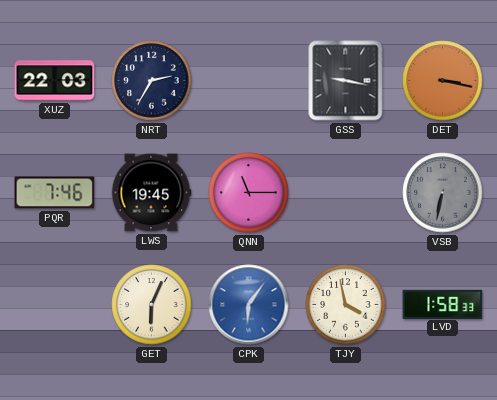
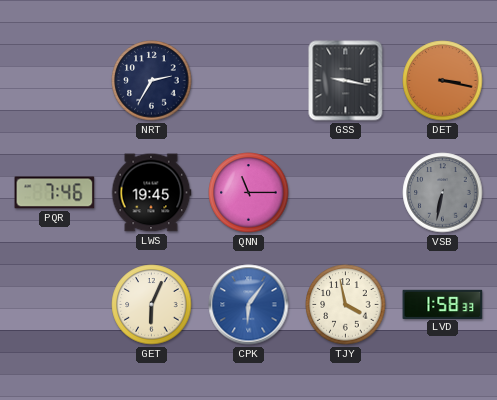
XUZ: 22:03 -> none (55, 81)
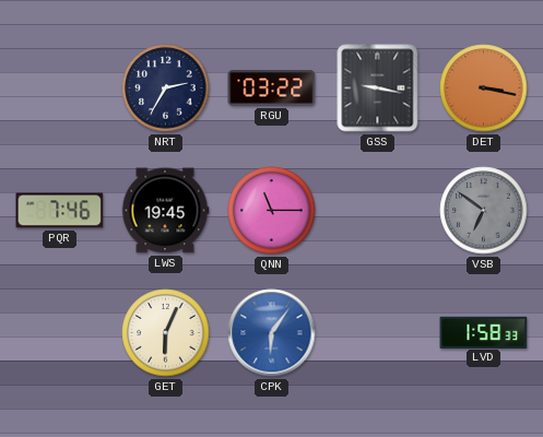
RGU: none -> 03:22 (272, 88)
VSB: 6:32 -> 6:51 (484, 211)
TJY: 3:58 -> none (346, 305)
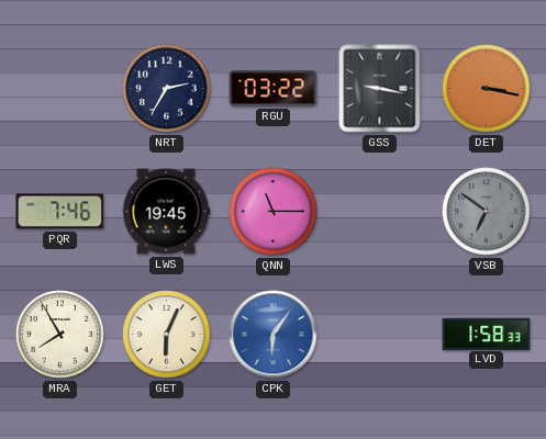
MRA: none -> 7:55 (60, 335)
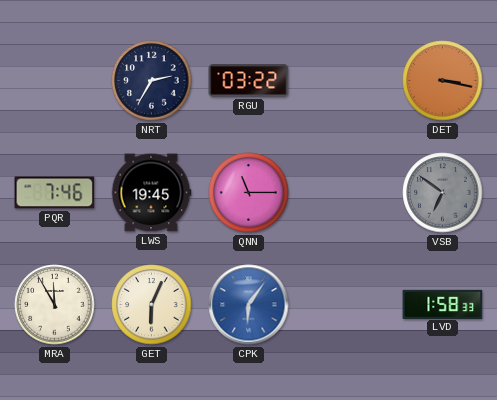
GSS: 9:17 -> none (380, 89)
MRA: 7:55 -> 11:55 (55, 305)
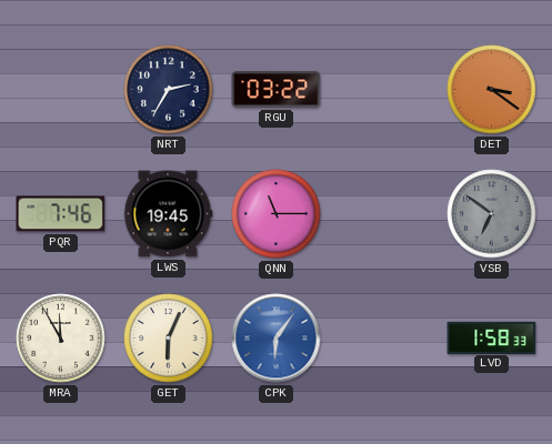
DET: 3:17 -> 3:21 (492, 90)
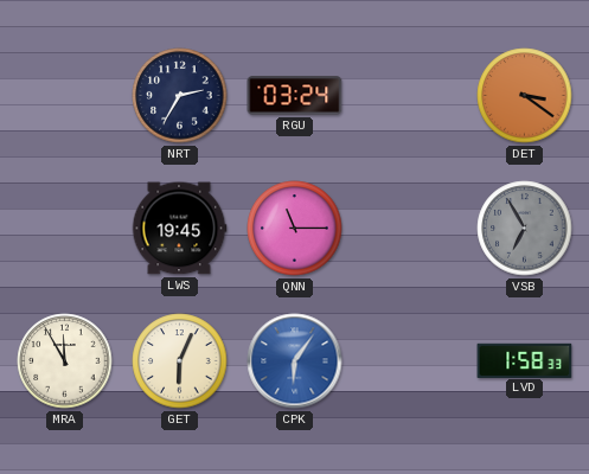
RGU: 03:22 -> 03:24 (295, 96)
PQR: 7:46 -> none (61, 214)
VSB: 6:51 -> 6:55 (525, 229)
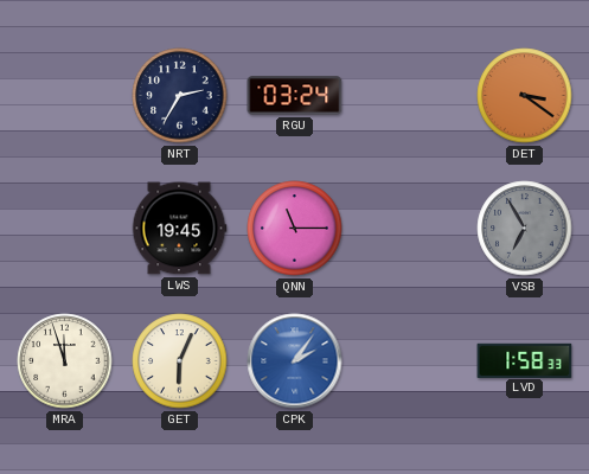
MRA: 11:55 -> 11:57 (65, 361)
CPK: 6:06 -> 2:06 (295, 361)
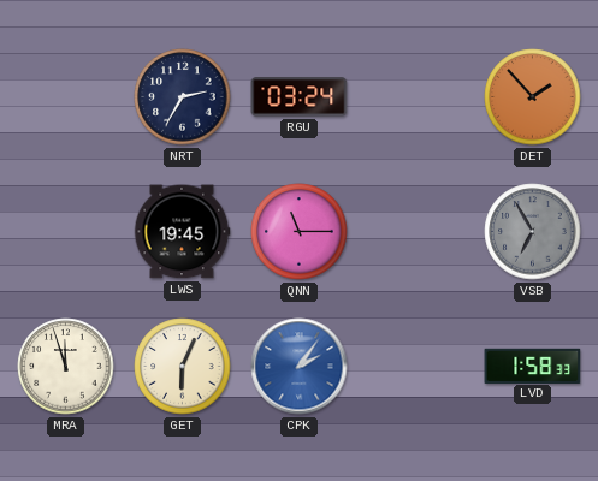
DET: 3:21 -> 1:53 (533, 97)
